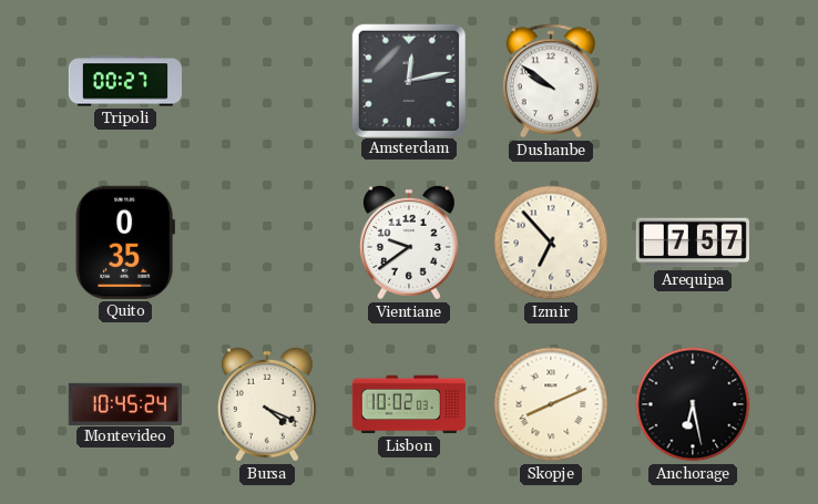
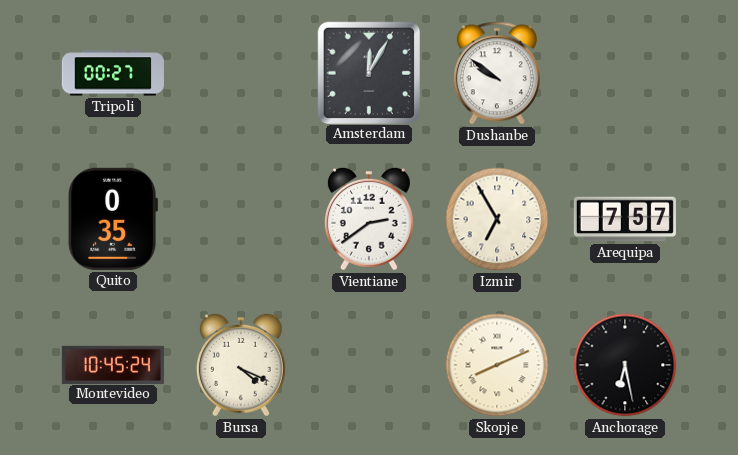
Amsterdam: 12:13 -> 12:05 (368, 72)
Vientiane: 9:39 -> 2:39 (369, 219)
Izmir: 6:53 -> 6:55 (497, 219)
Lisbon: 10:02 -> none (409, 404)
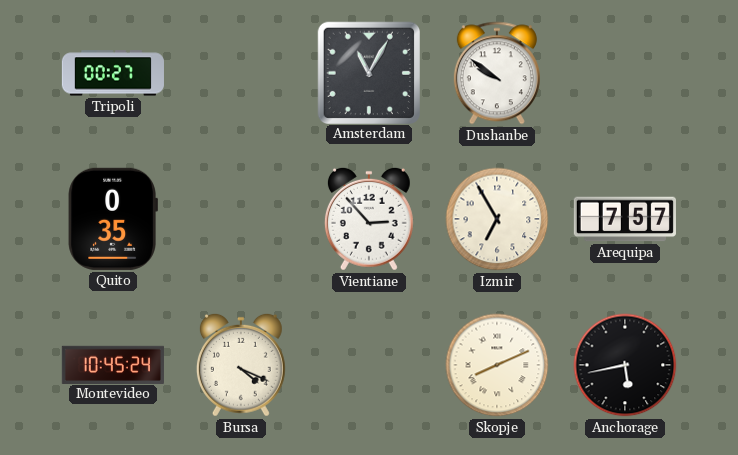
Amsterdam: 12:05 -> 11:05 (368, 72)
Vientiane: 2:39 -> 2:53 (369, 219)
Anchorage: 6:28 -> 5:43 (625, 365)
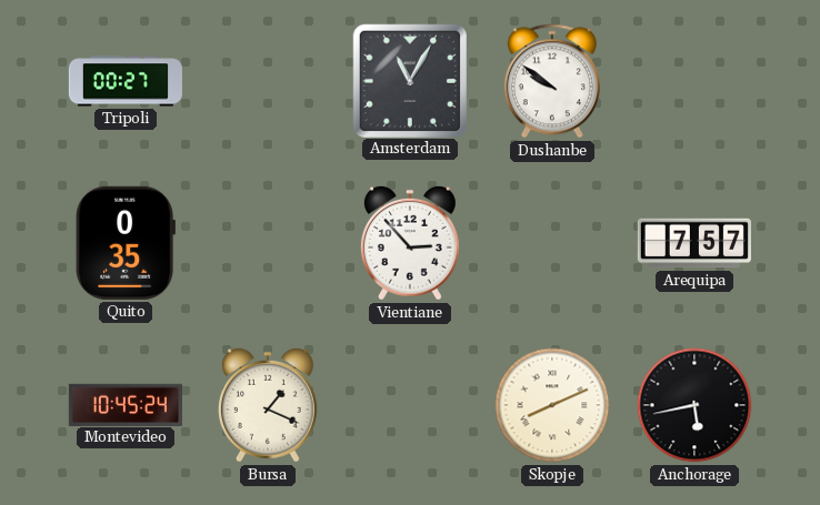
Izmir: 6:55 -> none (497, 219)
Bursa: 4:19 -> 1:19 (268, 405)
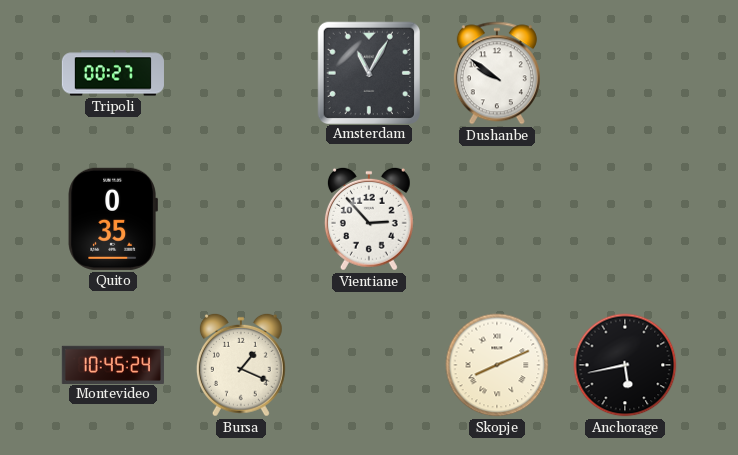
Arequipa: 7:57 -> none (694, 243)
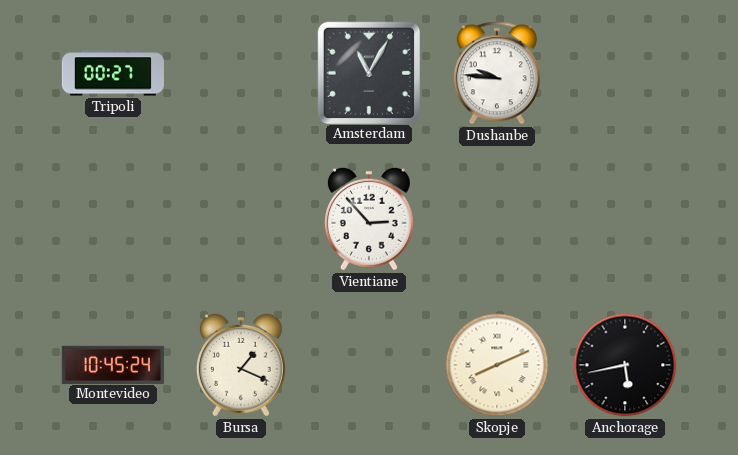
Dushanbe: 9:51 -> 9:46 (497, 73)
Quito: 0:35 -> none (113, 219)
